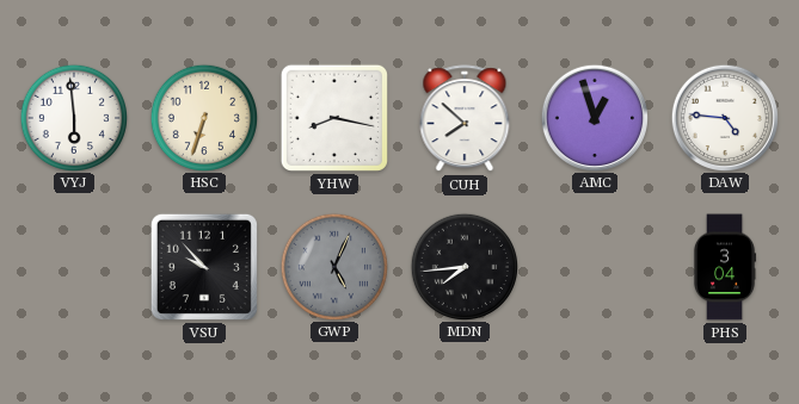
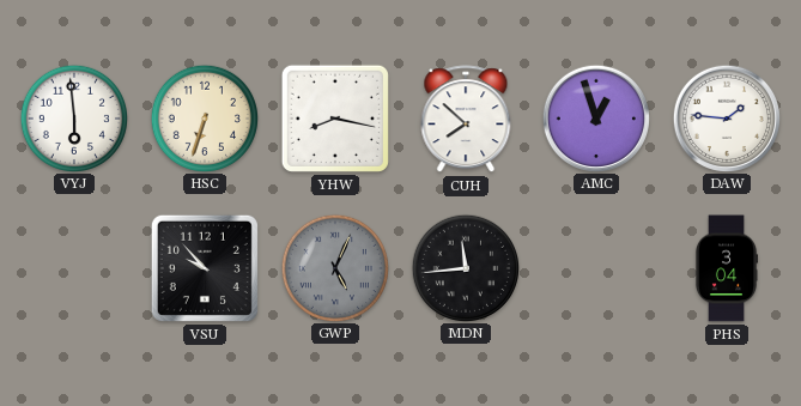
DAW: 4:46 -> 1:46 (726, 117)
MDN: 7:44 -> 11:44 (465, 267)
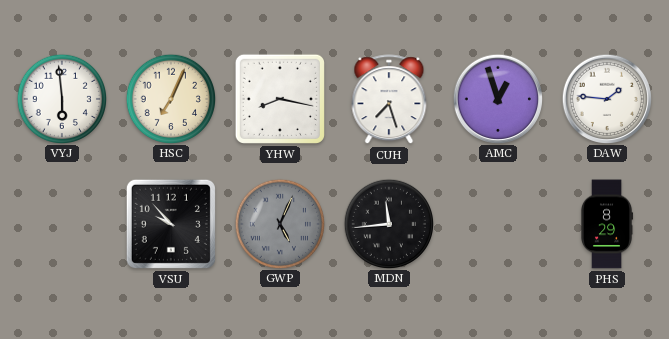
HSC: 6:33 -> 7:04 (170, 98)
CUH: 7:52 -> 7:27 (389, 100)
PHS: 3:04 -> 8:29 (607, 224)
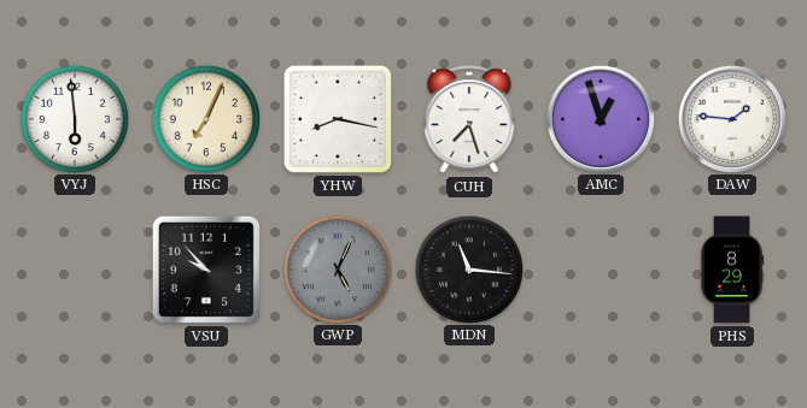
MDN: 11:44 -> 11:16 (468, 268)
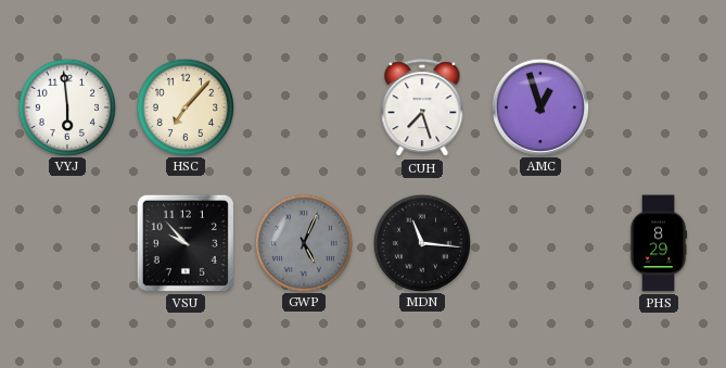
HSC: 7:04 -> 7:07 (184, 106)
YHW: 8:17 -> none (338, 119)
DAW: 1:46 -> none (731, 118)
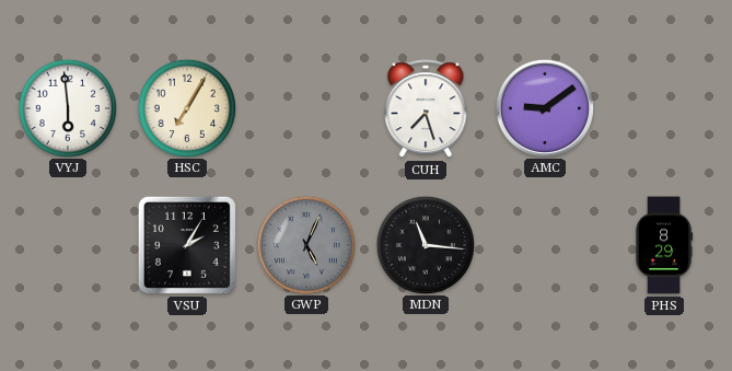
HSC: 7:07 -> 7:05 (186, 107)
AMC: 12:57 -> 9:09 (544, 107)
VSU: 9:53 -> 2:05 (187, 245)
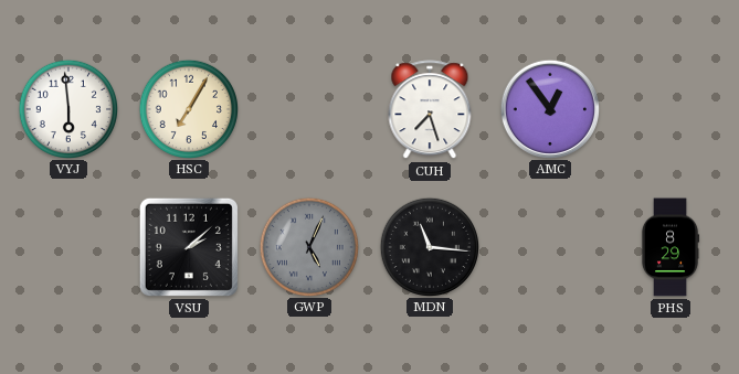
AMC: 9:09 -> 12:54 (549, 108)
VSU: 2:05 -> 2:08 (189, 247)
